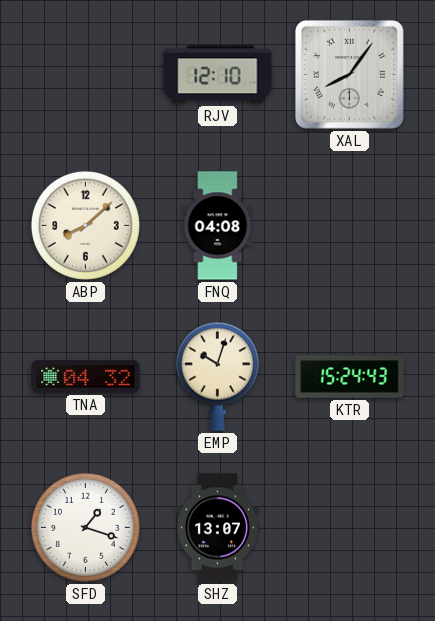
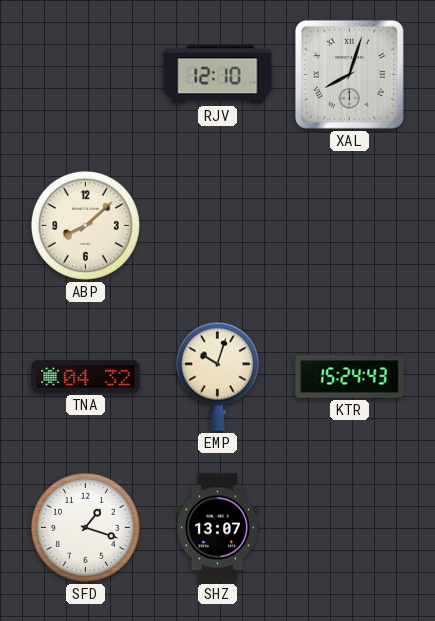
XAL: 8:06 -> 8:03 (350, 75)
FNQ: 04:08 -> none (218, 226)
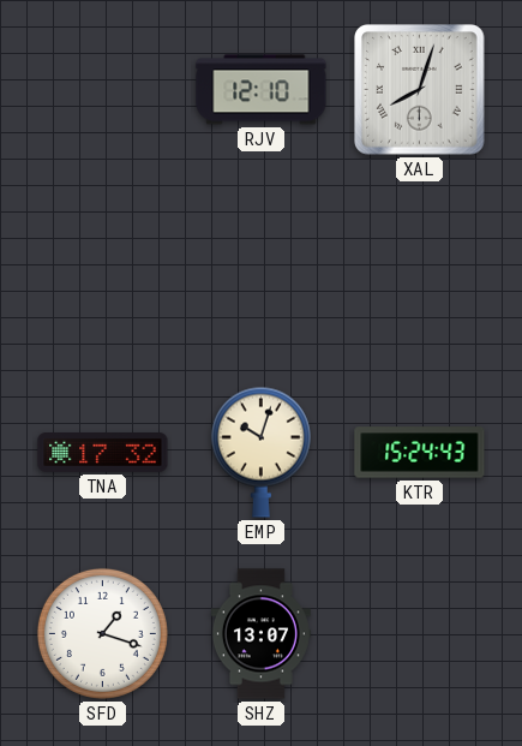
ABP: 8:08 -> none (85, 225)
TNA: 04:32 -> 17:32 (103, 453)
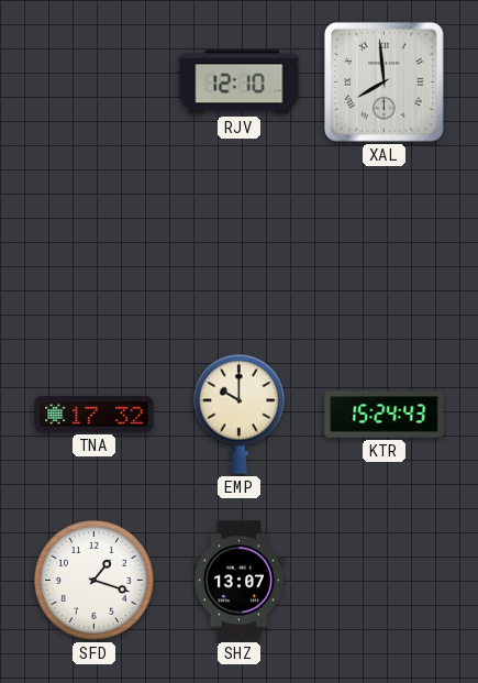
XAL: 8:03 -> 7:59 (385, 82)
EMP: 10:03 -> 10:00 (238, 414)
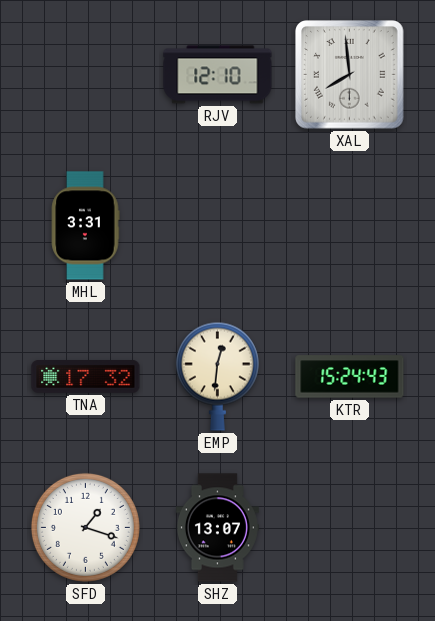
MHL: none -> 3:31 (85, 226)
EMP: 10:00 -> 12:31 (217, 376)
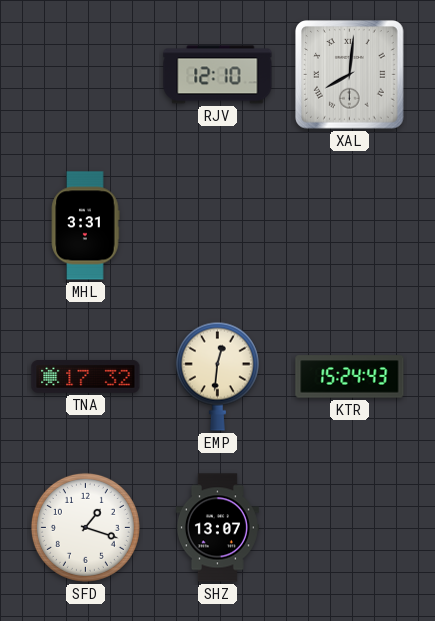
XAL: 7:59 -> 8:01 (350, 75)
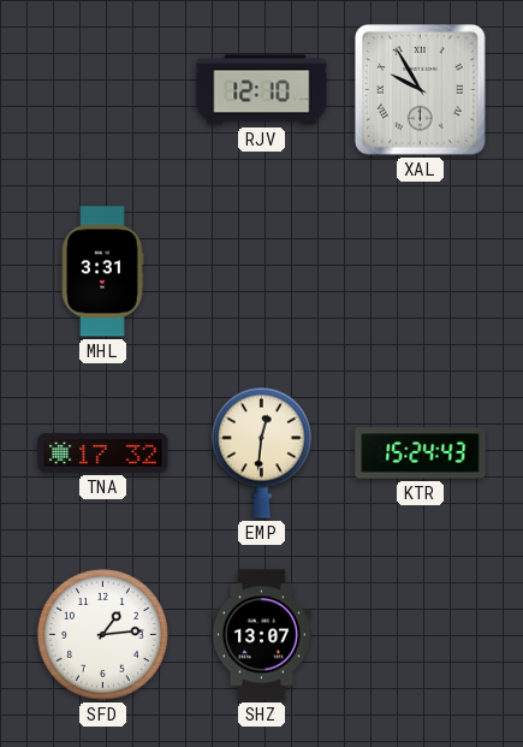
XAL: 8:01 -> 9:55 (421, 90)
SFD: 1:18 -> 1:14 (102, 634)
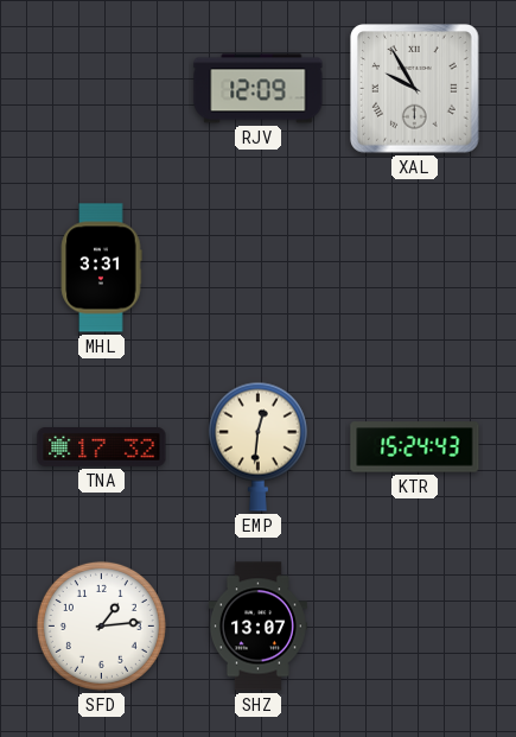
RJV: 12:10 -> 12:09 (259, 89)
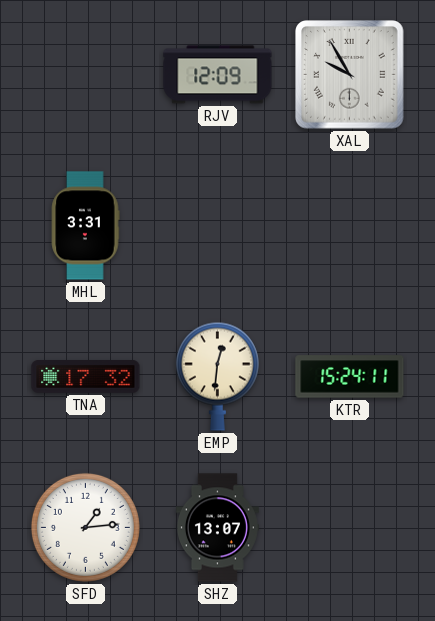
KTR: 15:24:43 -> 15:24:11 (350, 377)
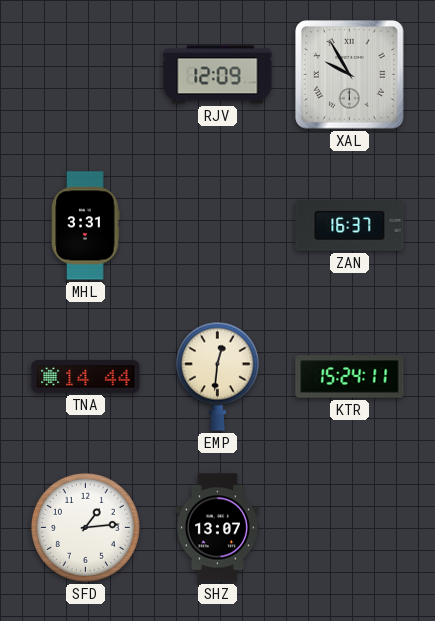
ZAN: none -> 16:37 (350, 226)
TNA: 17:32 -> 14:44 (86, 377)
